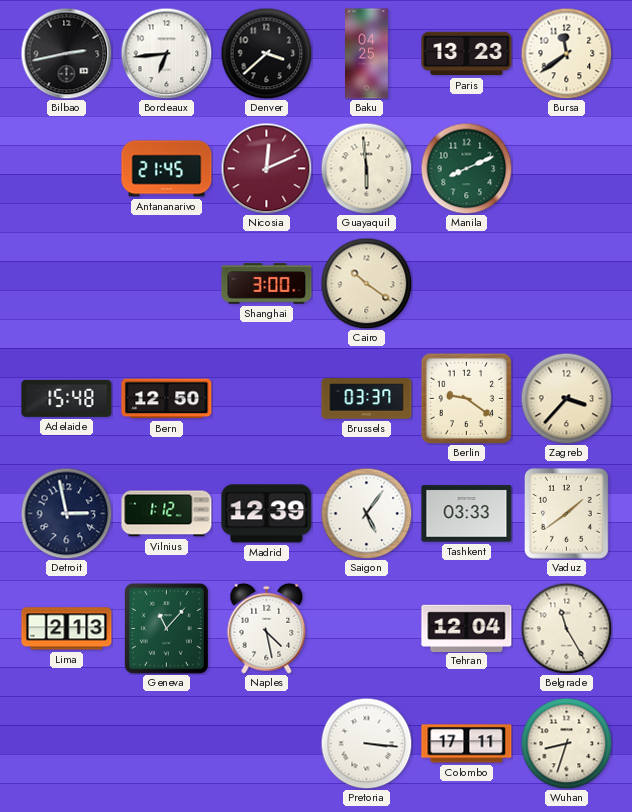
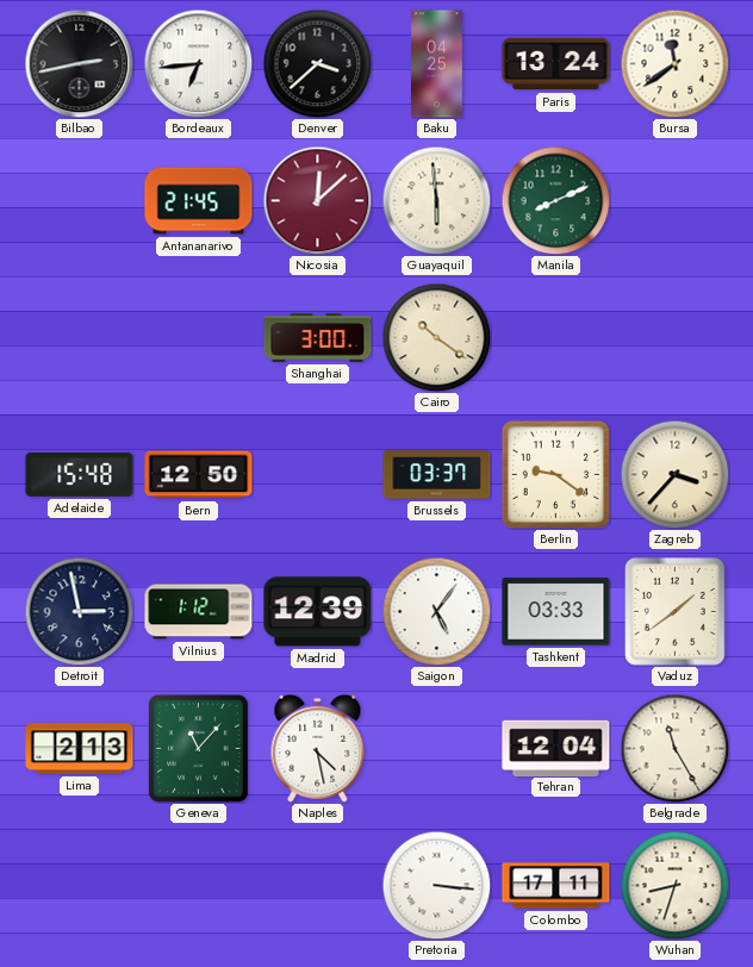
Paris: 13:23 -> 13:24 (556, 64)
Nicosia: 12:11 -> 12:08 (317, 200)
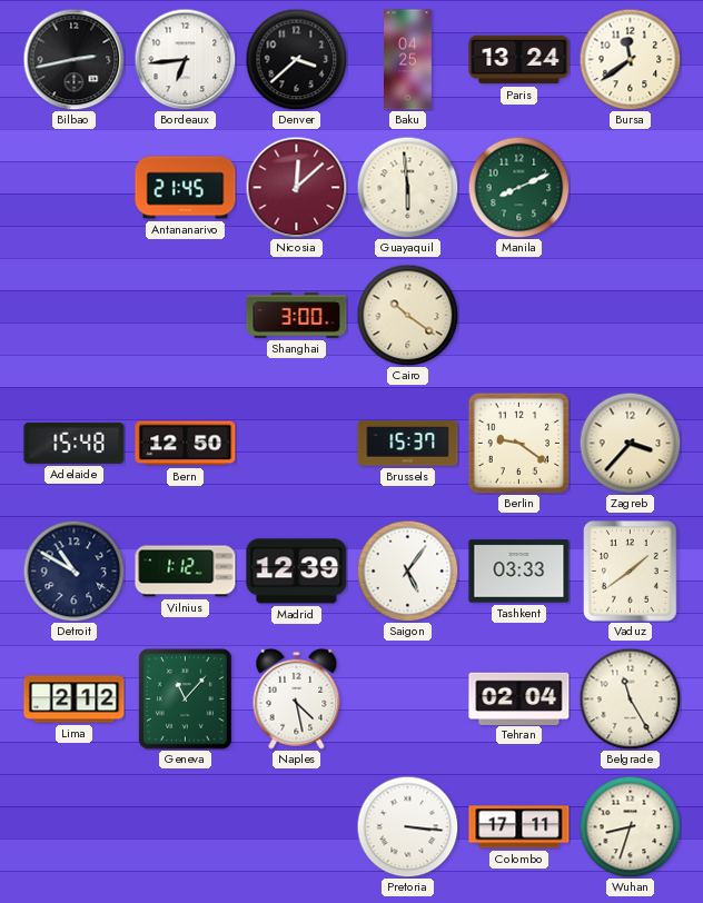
Brussels: 03:37 -> 15:37 (408, 444)
Detroit: 2:58 -> 10:50 (73, 570)
Lima: 2:13 -> 2:12 (75, 699)
Tehran: 12:04 -> 02:04 (519, 698)
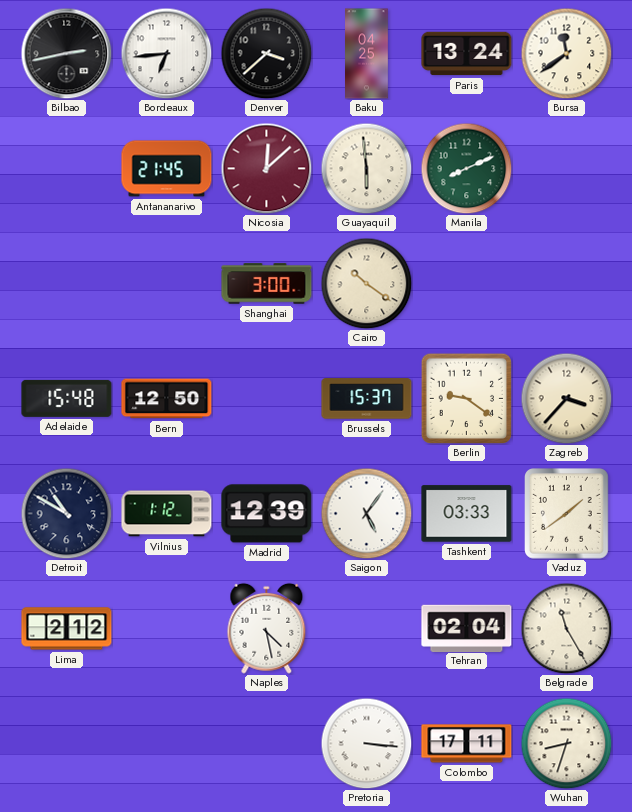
Geneva: 11:07 -> none (186, 699)
